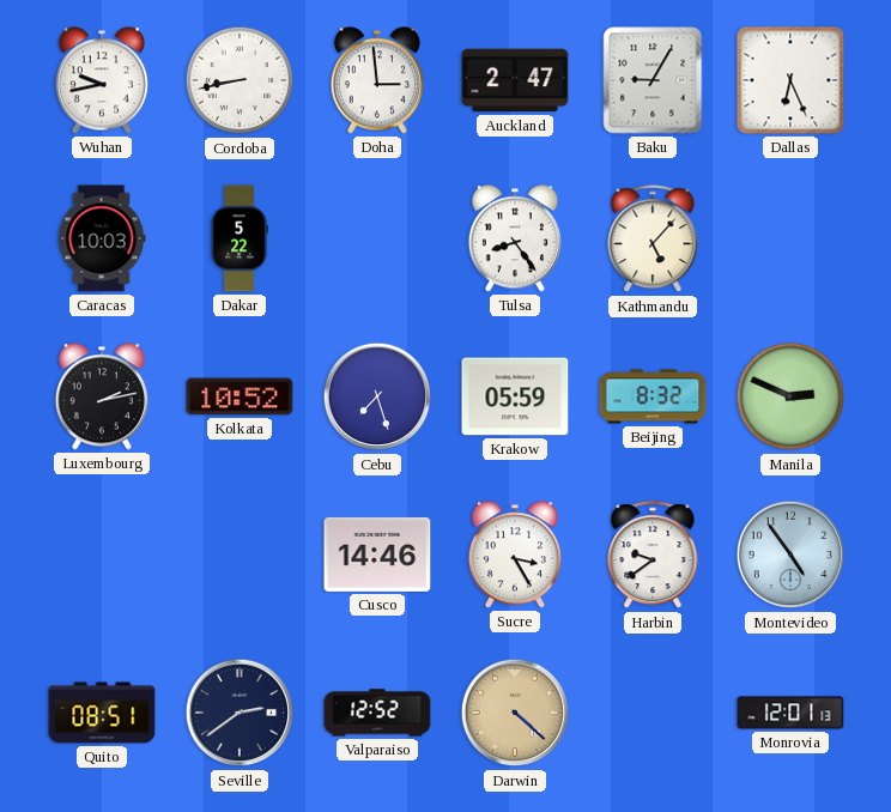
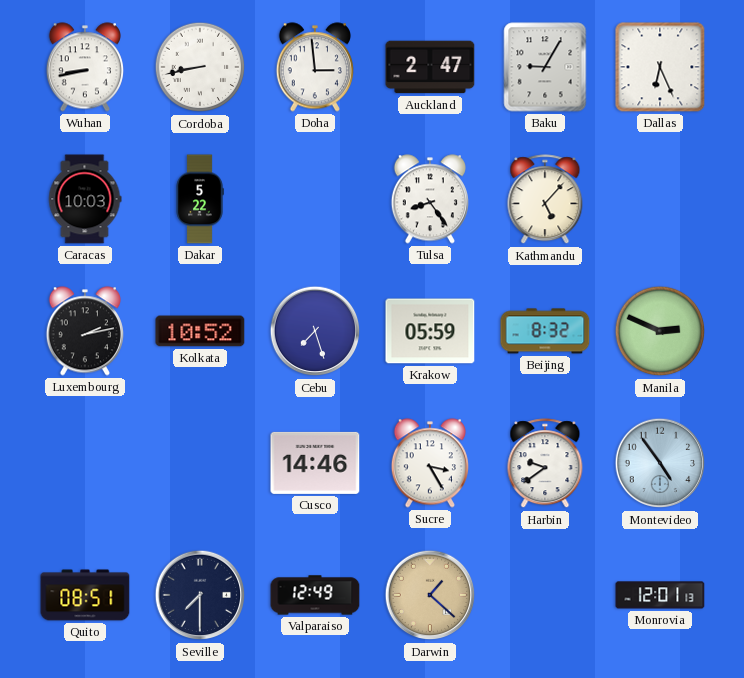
Wuhan: 9:43 -> 8:43 (85, 67)
Seville: 2:39 -> 7:30 (200, 595)
Valparaiso: 12:52 -> 12:49 (315, 595)
Darwin: 4:22 -> 1:22 (430, 595)
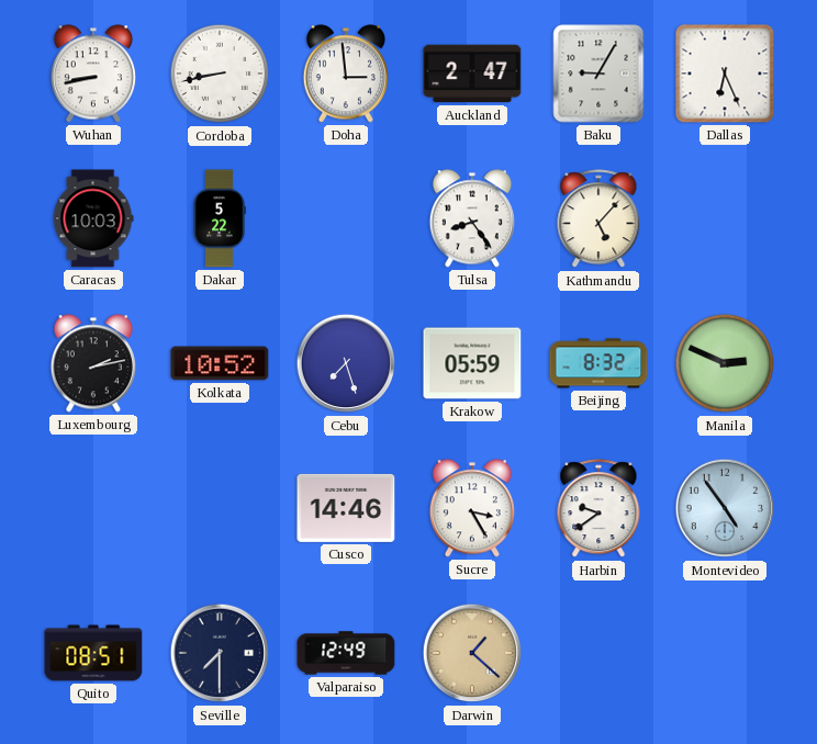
Monrovia: 12:01 -> none (660, 595)
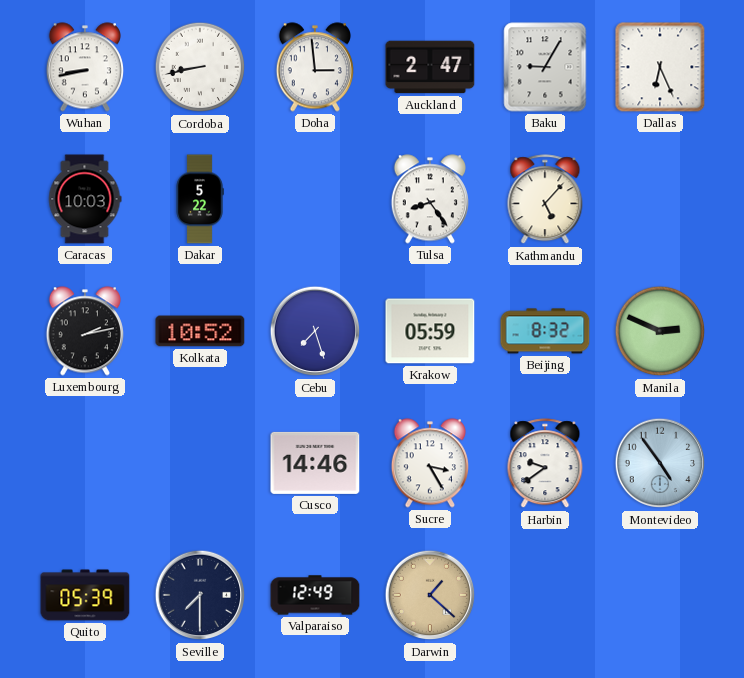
Quito: 08:51 -> 05:39 (85, 595)
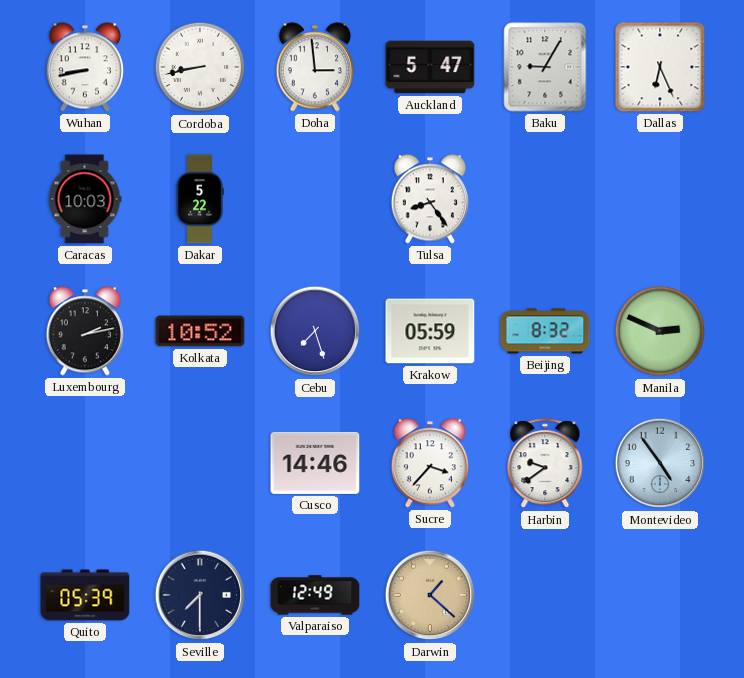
Auckland: 2:47 -> 5:47 (430, 67)
Kathmandu: 5:07 -> none (545, 200)
Sucre: 3:25 -> 3:37 (430, 463)
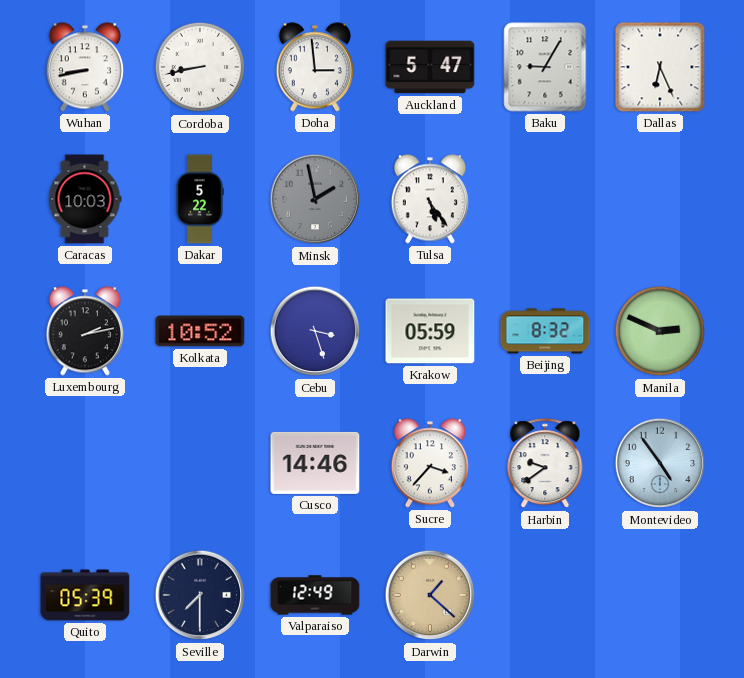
Minsk: none -> 1:58 (315, 199)
Tulsa: 8:24 -> 5:24 (430, 199)
Cebu: 7:27 -> 3:27 (315, 331)
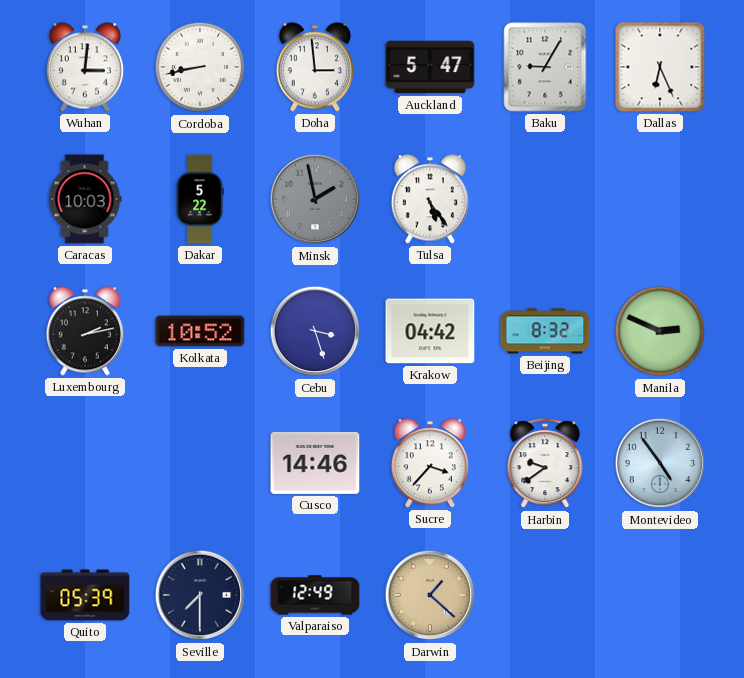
Wuhan: 8:43 -> 3:01 (85, 67)
Krakow: 05:59 -> 04:42 (430, 331)
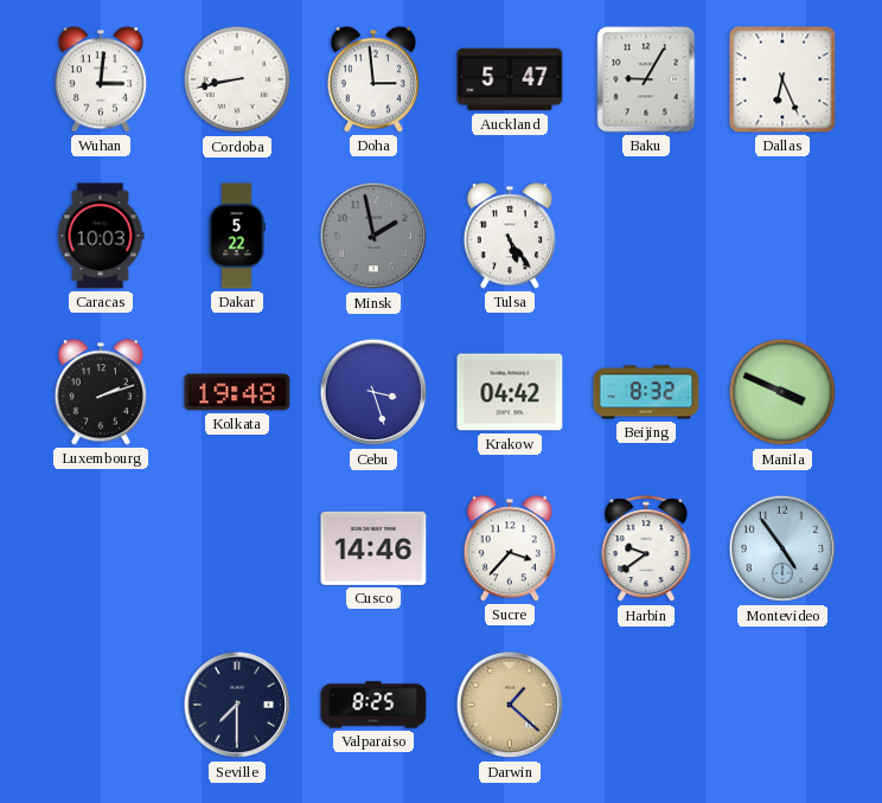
Luxembourg: 2:13 -> 2:12 (101, 392)
Kolkata: 10:52 -> 19:48 (237, 392)
Manila: 2:49 -> 3:49 (782, 392)
Quito: 05:39 -> none (85, 595)
Valparaiso: 12:49 -> 8:25 (373, 705)
